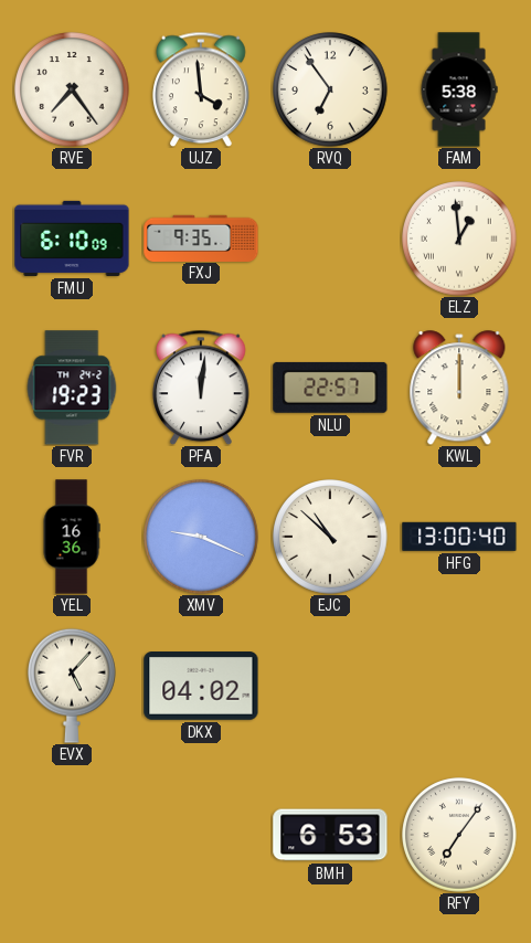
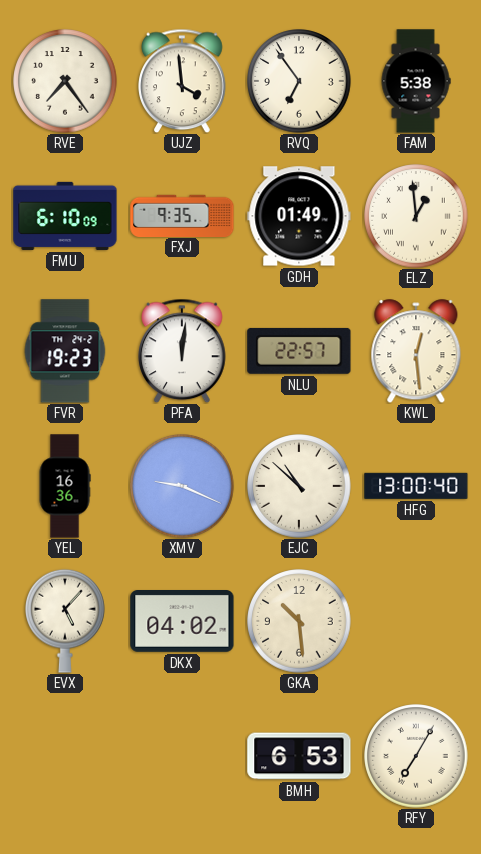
GDH: none -> 01:49 (299, 216)
KWL: 12:00 -> 12:29 (416, 351)
GKA: none -> 10:29 (299, 621)
RFY: 7:06 -> 7:05 (416, 756)
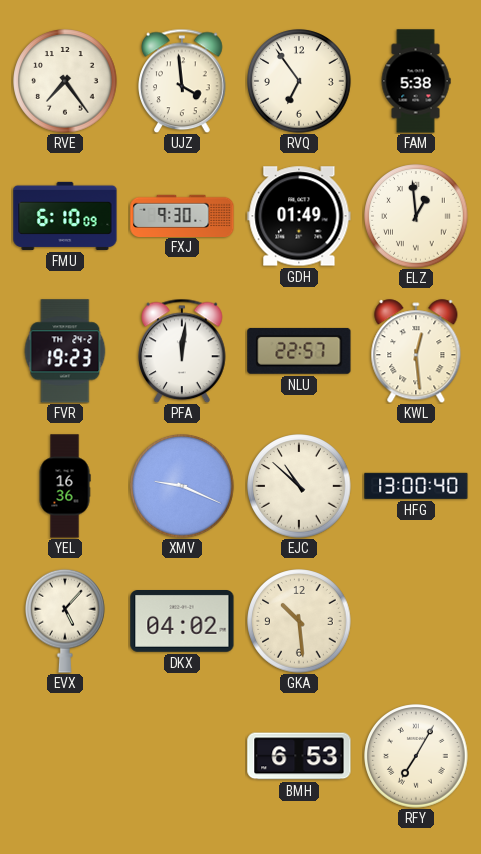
FXJ: 9:35 -> 9:30 (182, 215)
